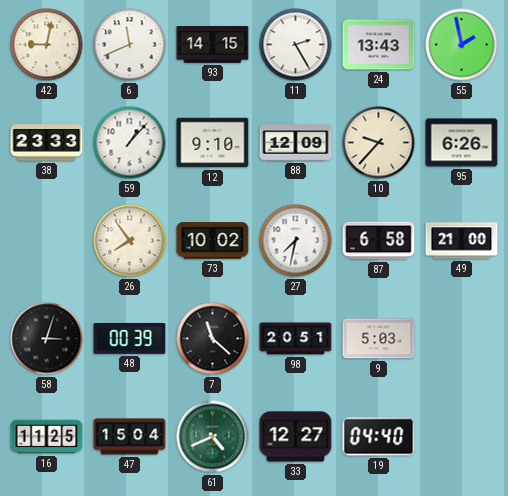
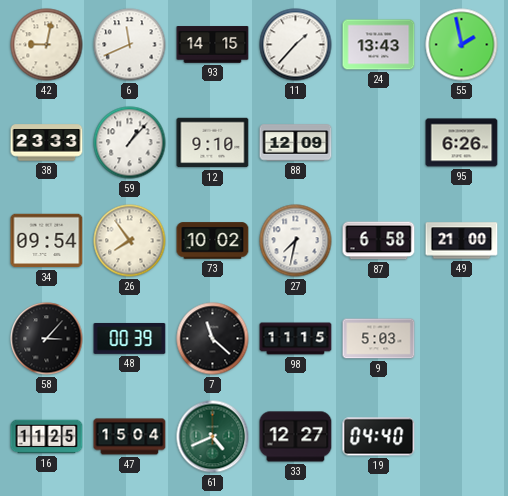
11: 2:25 -> 1:37 (296, 45)
10: 9:37 -> none (379, 143)
34: none -> 09:54 (47, 241)
58: 3:03 -> 3:07 (47, 339)
98: 20:51 -> 11:15 (296, 339)
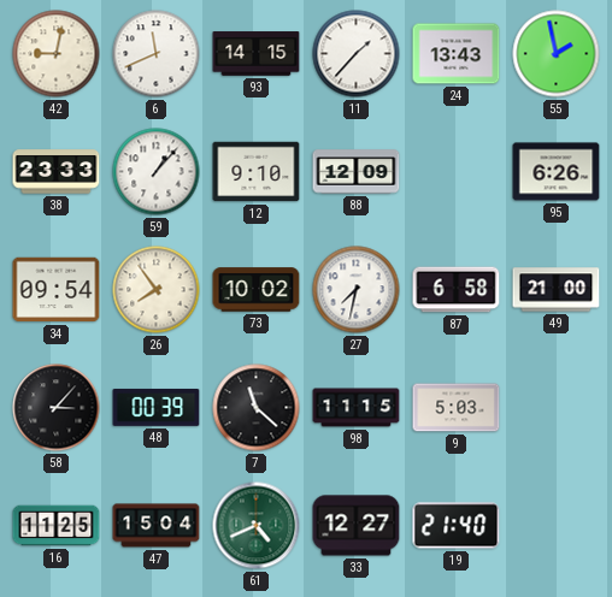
19: 04:40 -> 21:40 (457, 526)
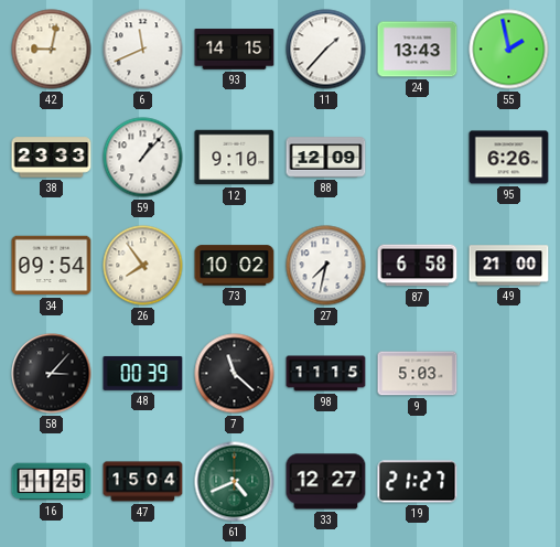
19: 21:40 -> 21:27 (418, 482)
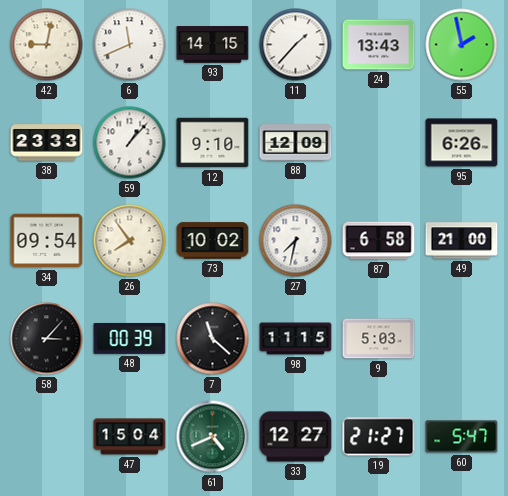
16: 11:25 -> none (52, 482)
60: none -> 5:47 (462, 437)
